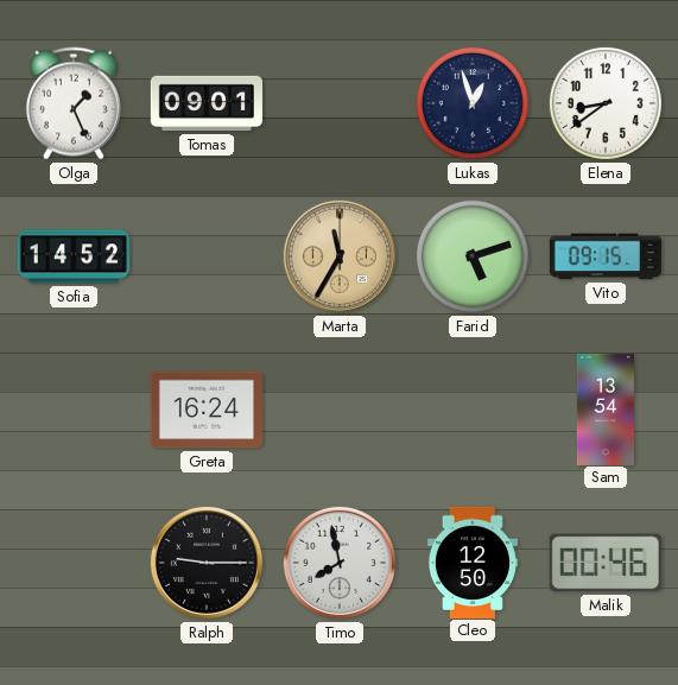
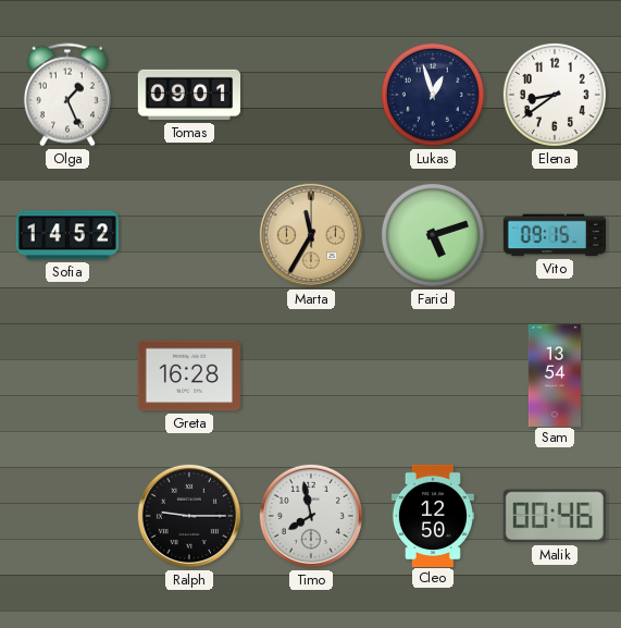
Greta: 16:24 -> 16:28 (189, 375)
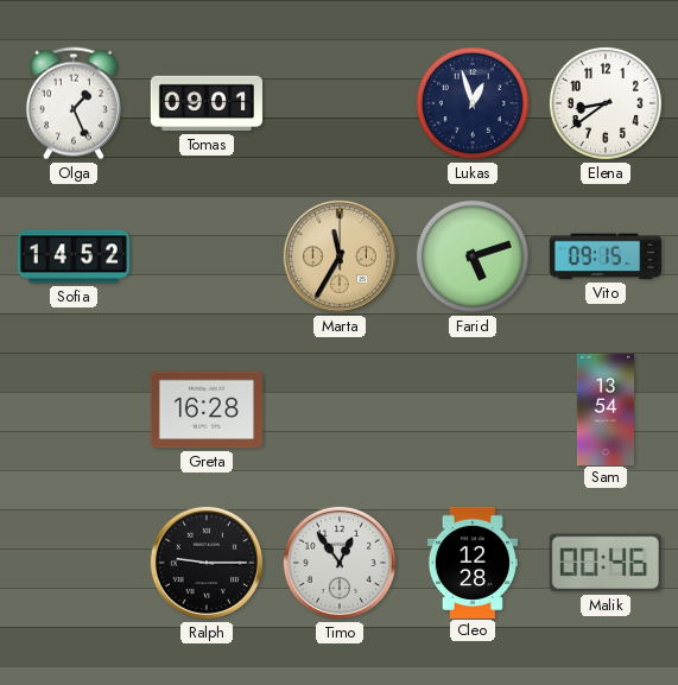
Timo: 7:58 -> 12:54 (340, 563)
Cleo: 12:50 -> 12:28 (473, 562)
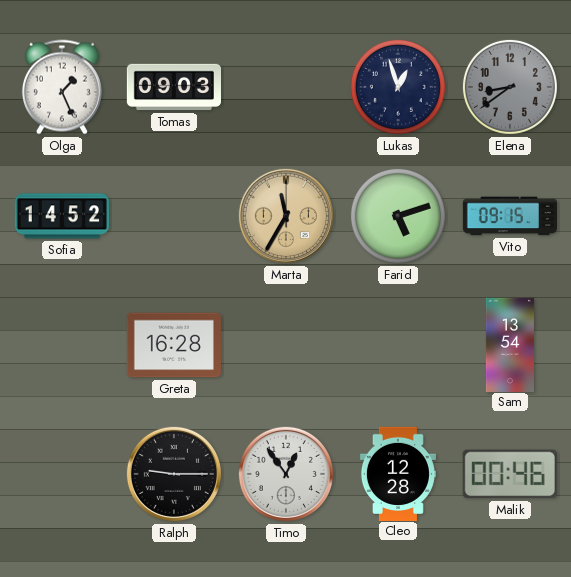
Tomas: 09:01 -> 09:03 (173, 87)
Elena dial: white -> grey (510, 87)
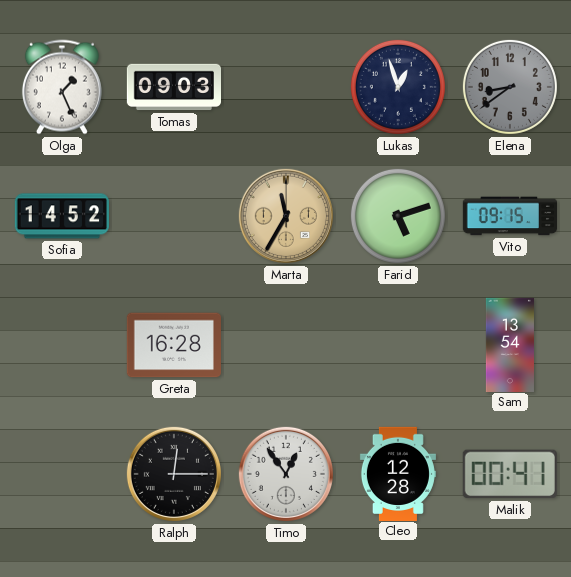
Ralph: 9:15 -> 12:15 (174, 474)
Malik: 00:46 -> 00:41 (510, 474)
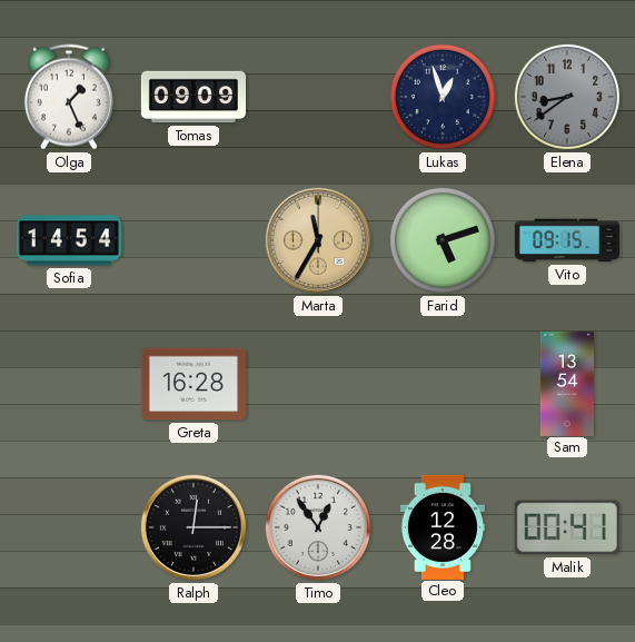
Tomas: 09:03 -> 09:09 (192, 97)
Sofia: 14:52 -> 14:54 (69, 240)
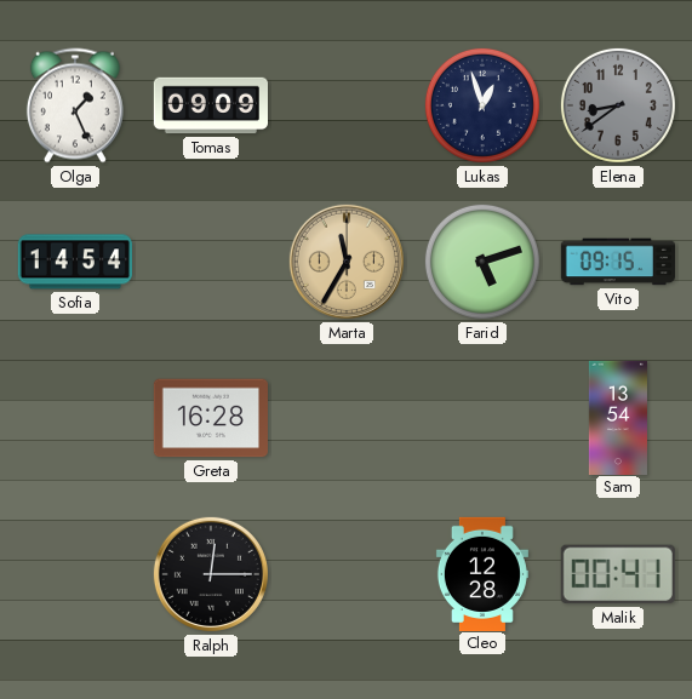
Timo: 12:54 -> none (318, 527)
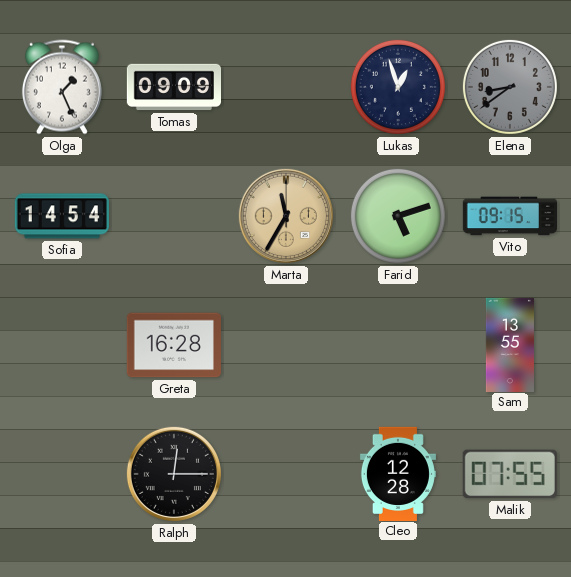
Sam: 13:54 -> 13:55 (510, 344)
Malik: 00:41 -> 07:55 (510, 474)
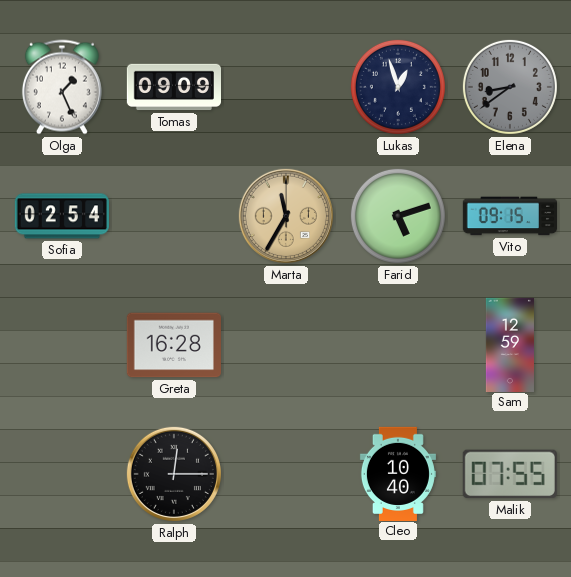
Sofia: 14:54 -> 02:54 (62, 216)
Sam: 13:55 -> 12:59 (510, 344)
Cleo: 12:28 -> 10:40 (398, 473)
